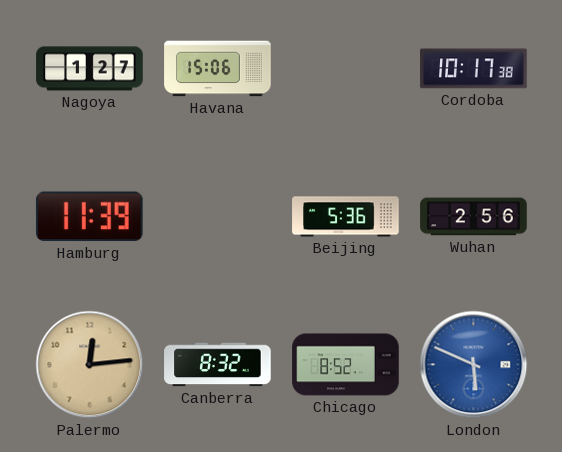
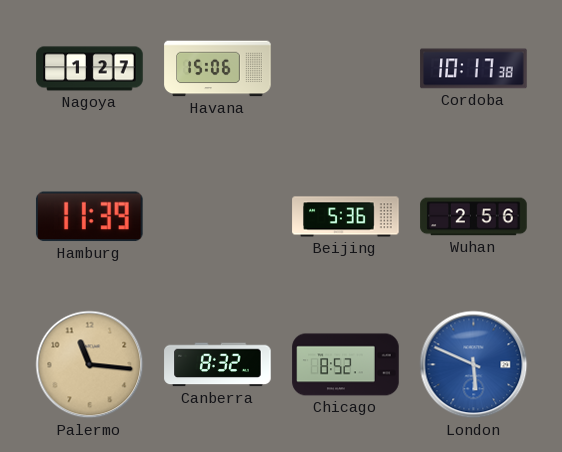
Palermo: 12:14 -> 11:16 (90, 365)
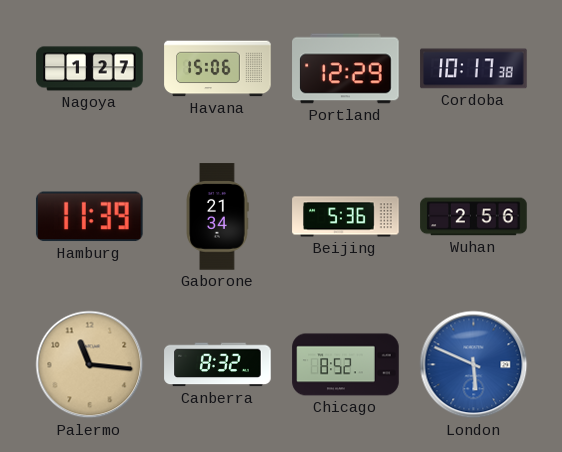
Portland: none -> 12:29 (346, 69)
Gaborone: none -> 21:34 (217, 217)
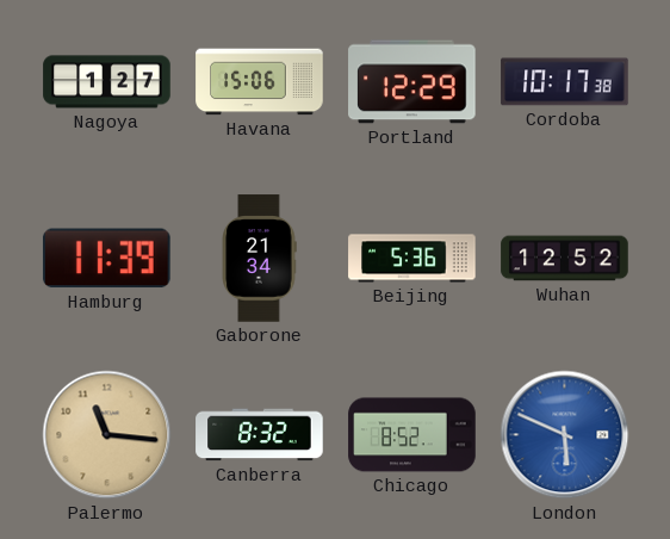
Wuhan: 2:56 -> 12:52 (565, 259)
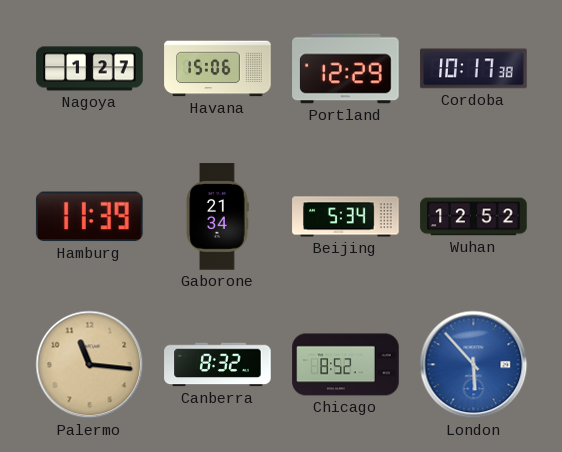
Beijing: 5:36 -> 5:34 (346, 217)
London: 5:49 -> 5:53 (474, 365)
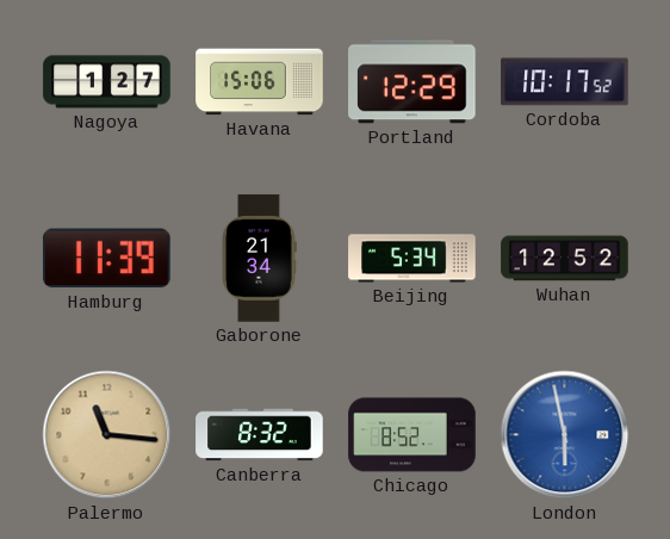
Cordoba: 10:17:38 -> 10:17:52 (565, 82)
London: 5:53 -> 5:58 (565, 435)
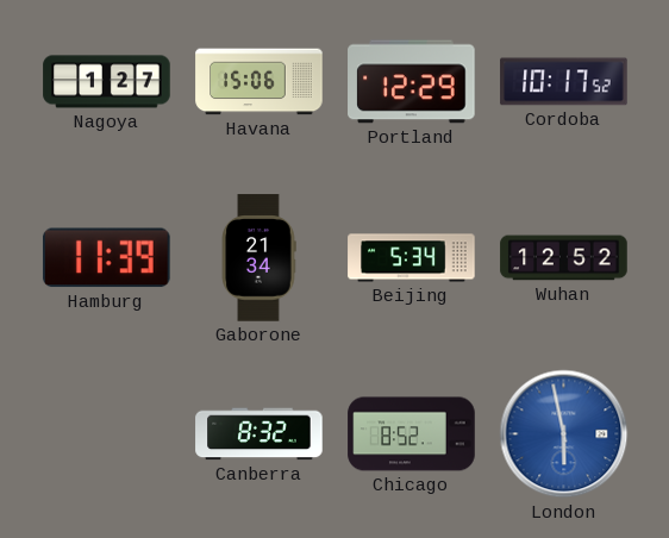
Palermo: 11:16 -> none (107, 435)
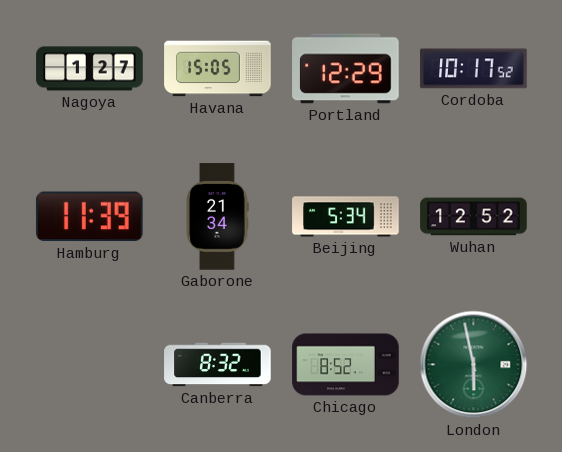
Havana: 15:06 -> 15:05 (218, 69)
London dial: blue -> green (474, 365)
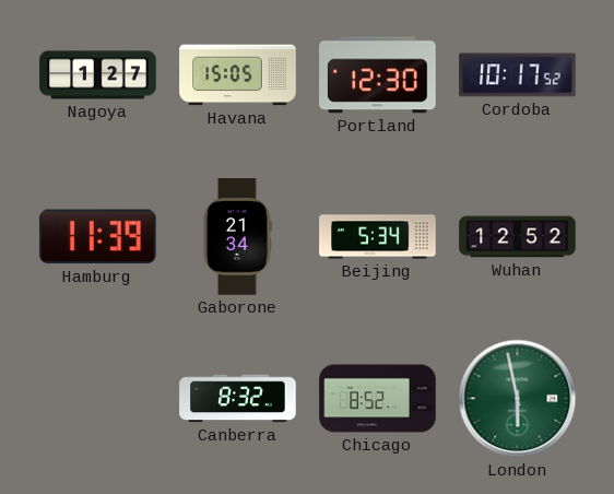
Portland: 12:29 -> 12:30 (378, 75)
